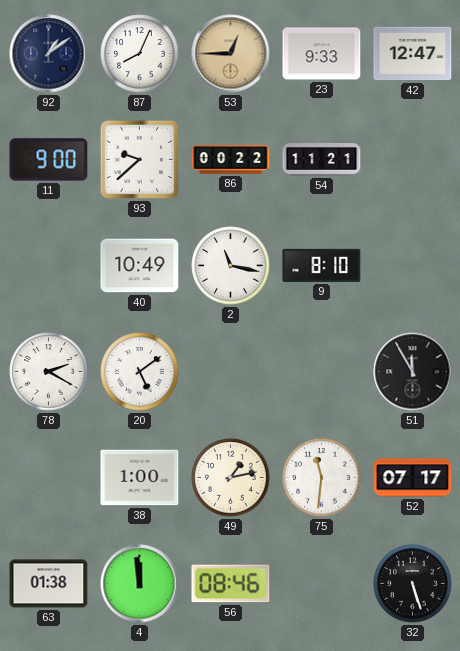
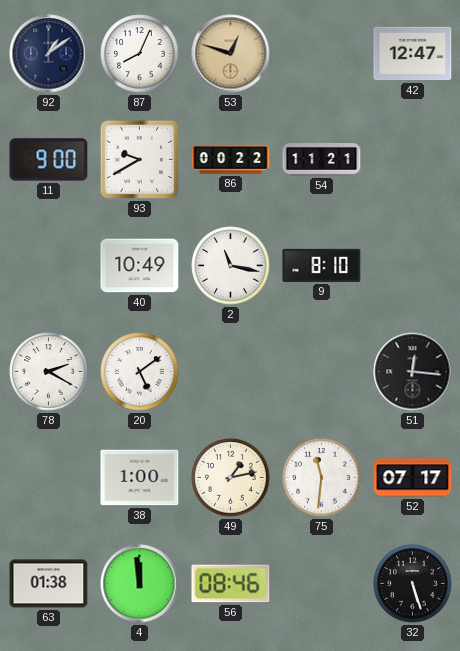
53: 12:45 -> 12:48 (231, 54)
23: 9:33 -> none (322, 54)
93: 9:38 -> 9:40 (139, 159)
51: 11:55 -> 12:16 (413, 372)
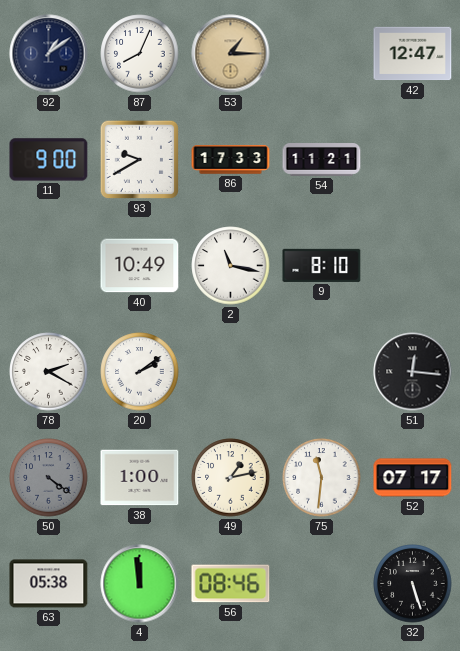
53: 12:48 -> 1:15 (231, 54)
86: 00:22 -> 17:33 (231, 160)
20: 5:09 -> 2:09 (140, 372)
50: none -> 4:21 (49, 478)
63: 01:38 -> 05:38 (49, 584)
